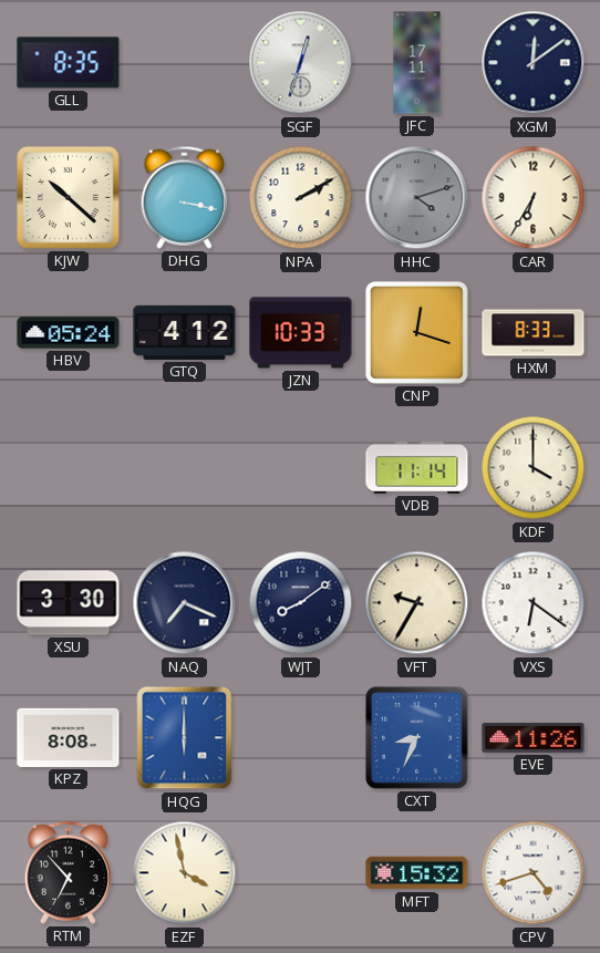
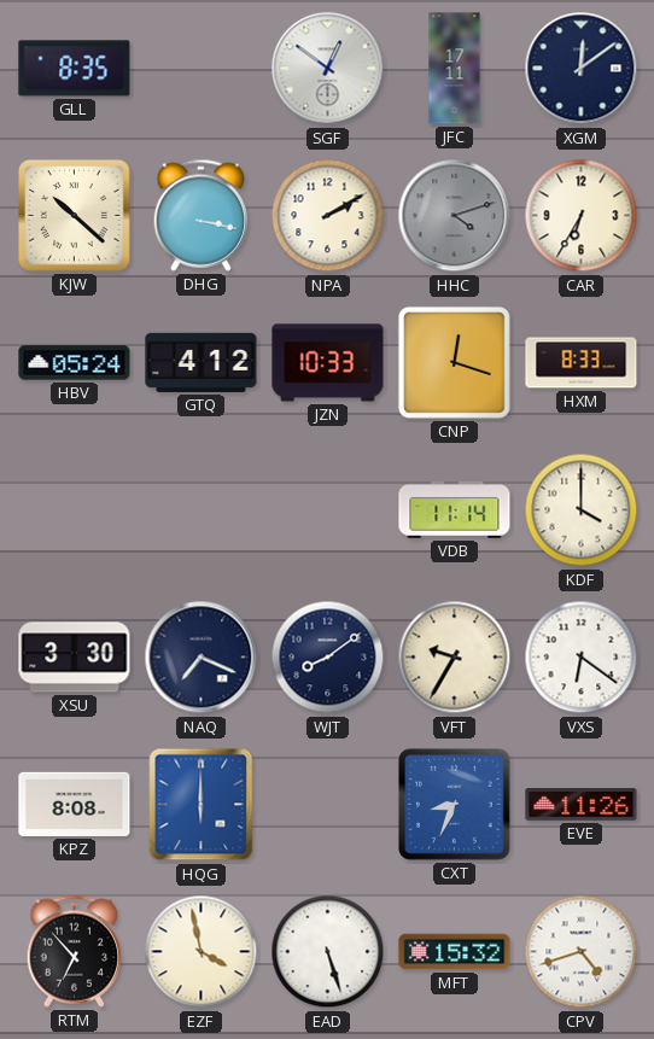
SGF: 12:33 -> 12:51 (328, 69)
EAD: none -> 5:27 (328, 952)
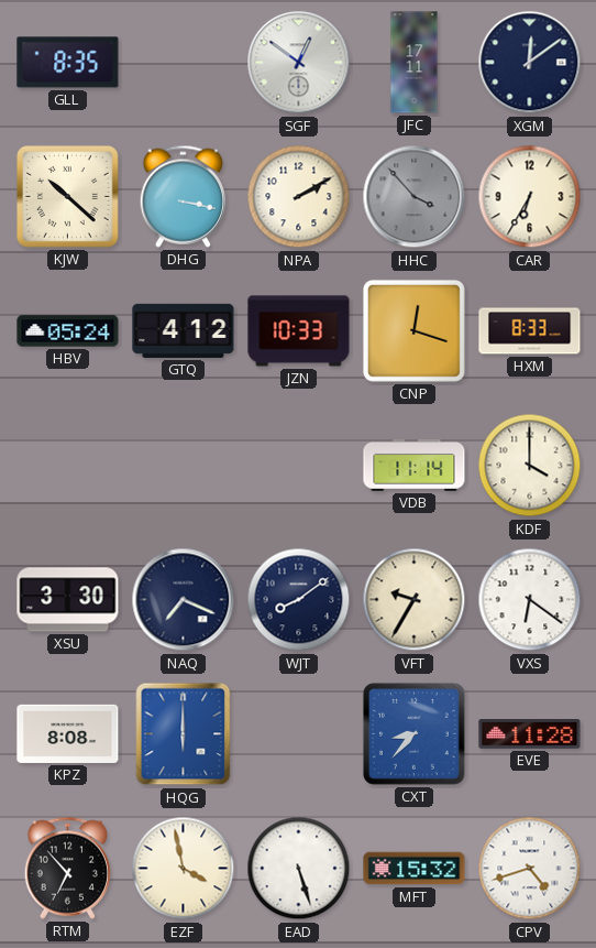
HHC: 4:12 -> 3:53 (415, 197)
CXT: 8:34 -> 8:37 (413, 733)
EVE: 11:26 -> 11:28 (530, 734)
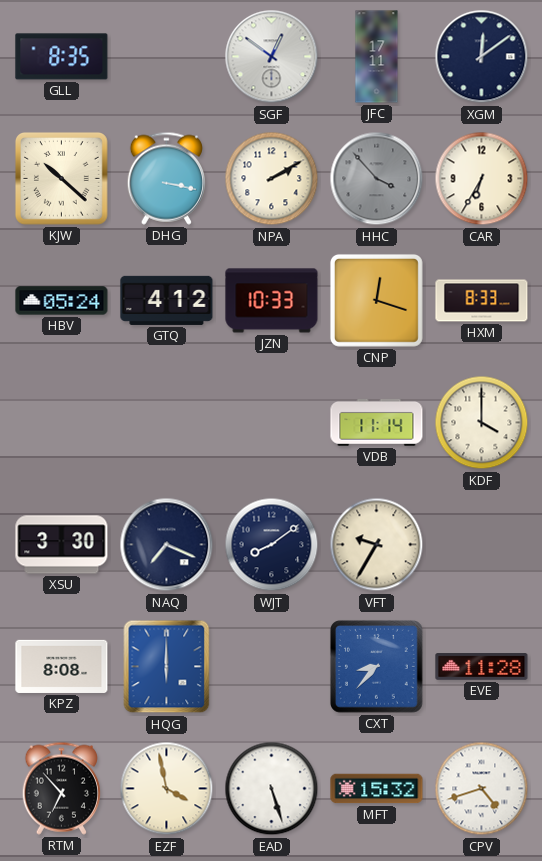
VXS: 6:21 -> none (530, 600)
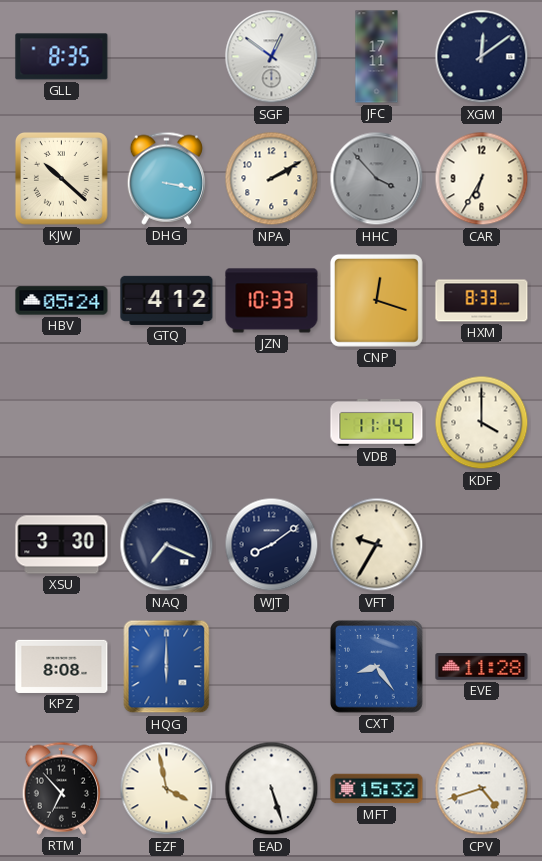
CXT: 8:37 -> 8:24 (376, 666)
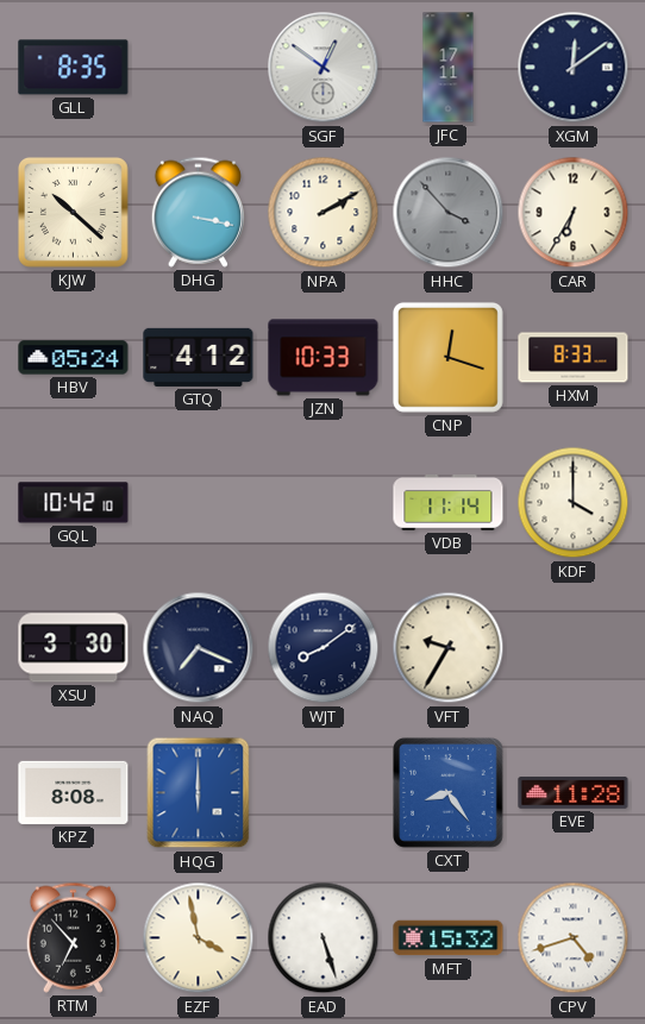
GQL: none -> 10:42 (74, 503)
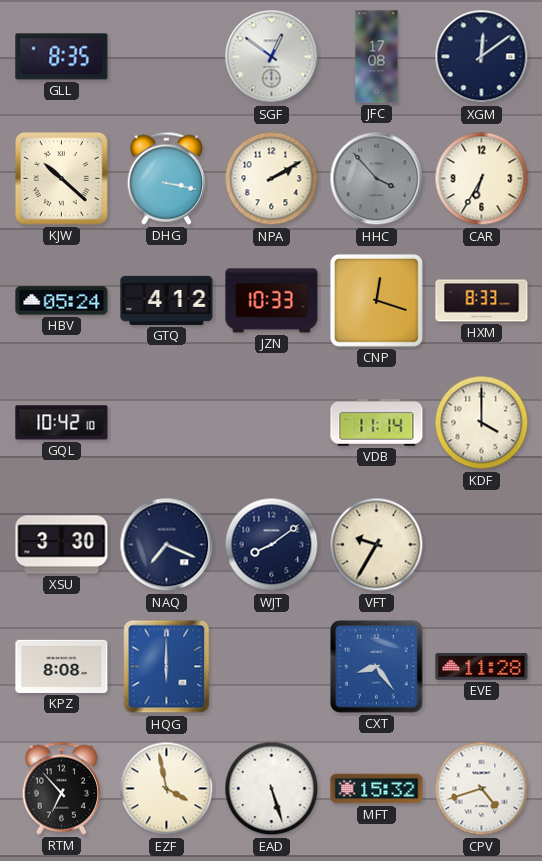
JFC: 17:11 -> 17:08 (377, 57)
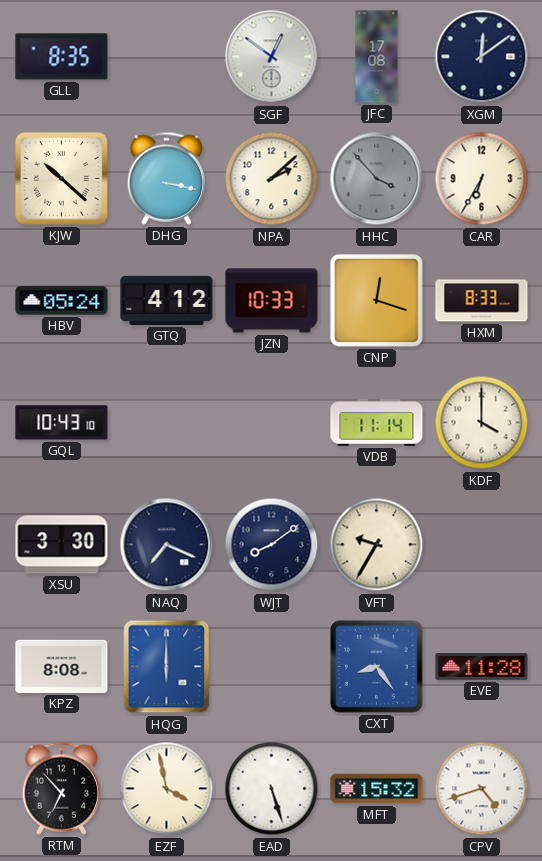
NPA: 2:10 -> 2:08 (272, 179)
GQL: 10:42 -> 10:43 (62, 423)
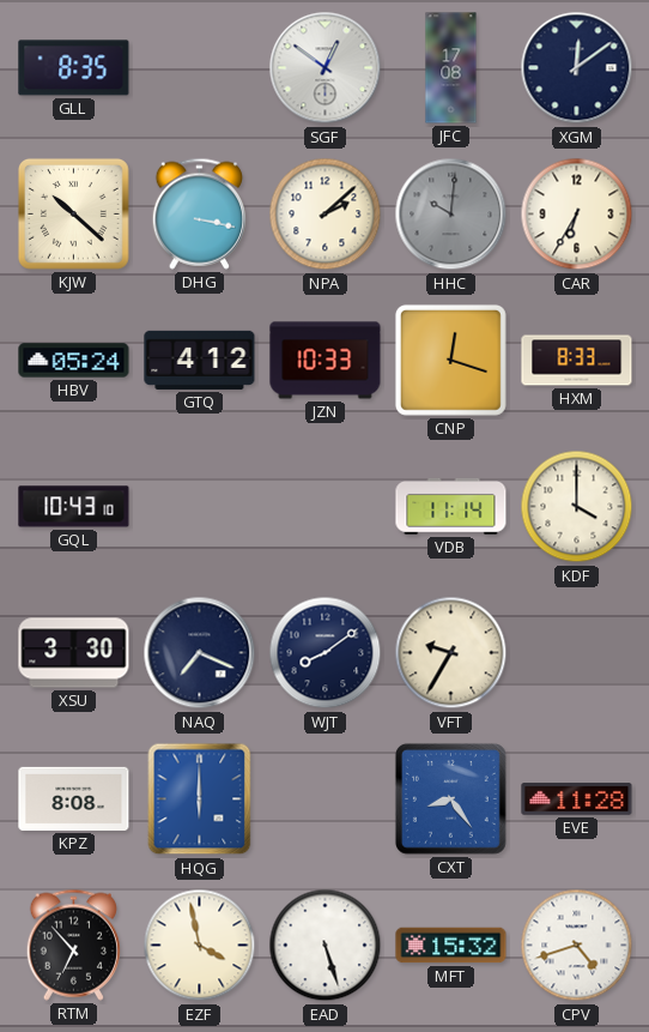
HHC: 3:53 -> 10:01 (451, 215)
